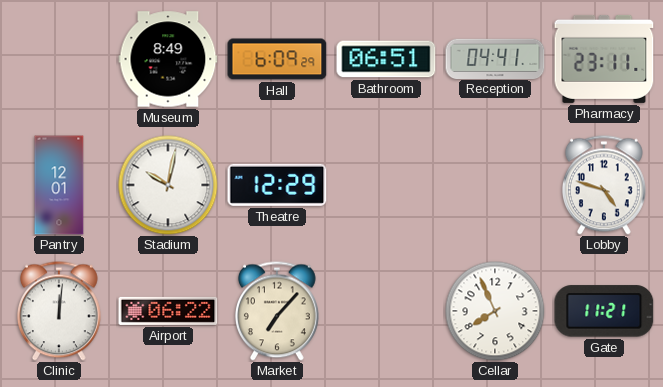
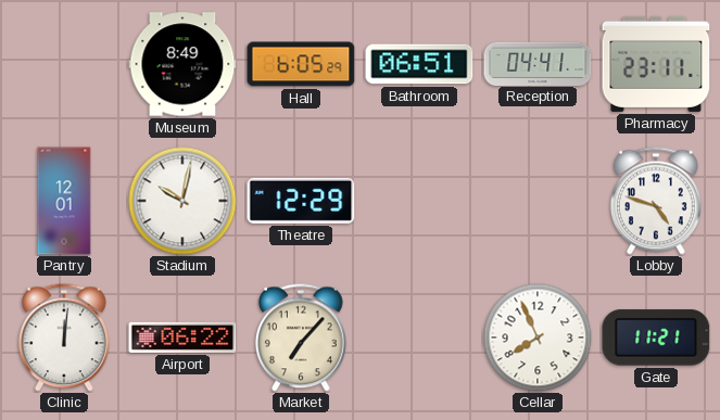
Hall: 6:09 -> 6:05 (301, 64)
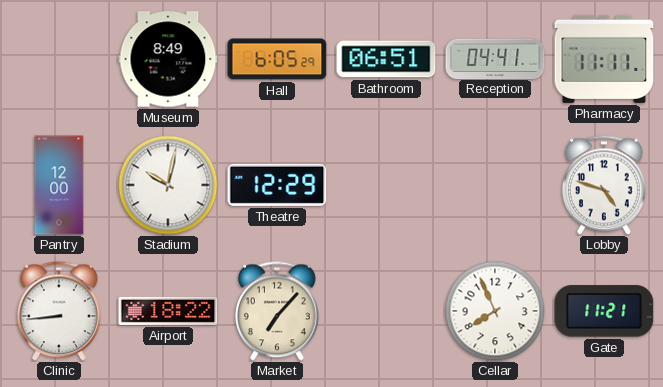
Pharmacy: 23:11 -> 11:11 (604, 59)
Pantry: 12:01 -> 12:00 (59, 185)
Clinic: 12:01 -> 8:44 (59, 311)
Airport: 06:22 -> 18:22 (168, 311)
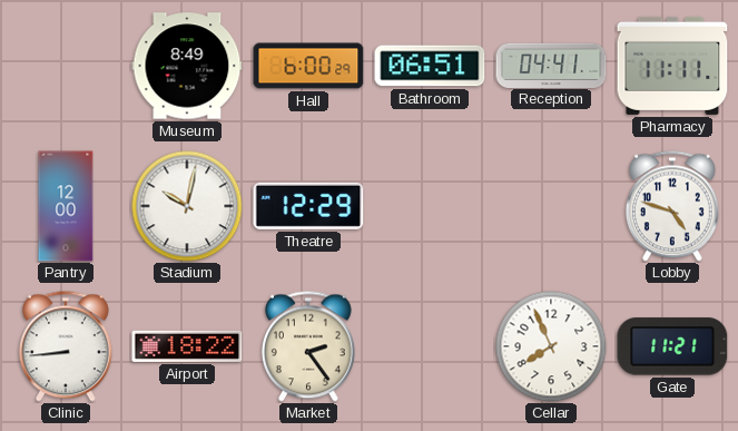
Hall: 6:05 -> 6:00 (308, 66)
Market: 7:07 -> 2:24 (308, 346)
